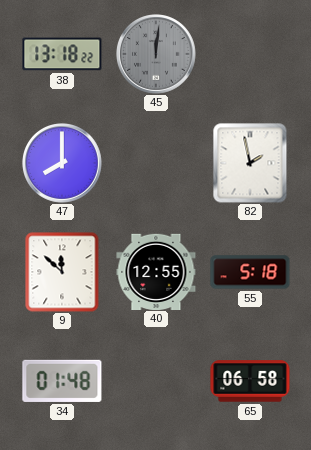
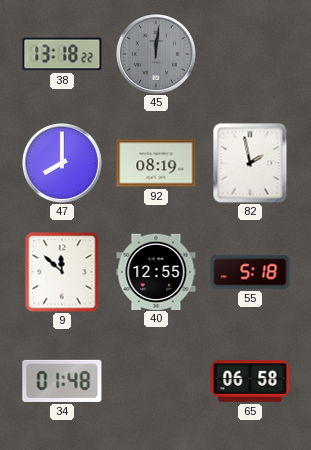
92: none -> 08:19 (156, 163)
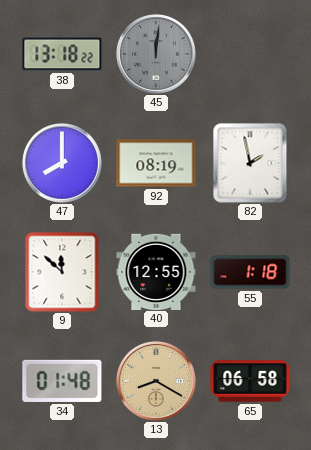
55: 5:18 -> 1:18 (250, 272)
13: none -> 8:20 (157, 382)
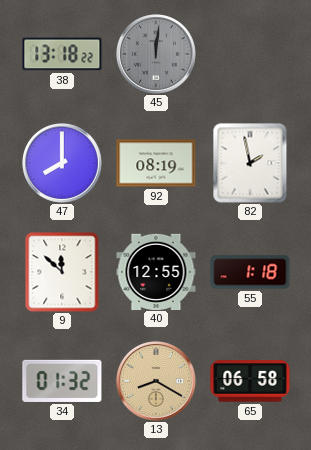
34: 01:48 -> 01:32 (62, 381)
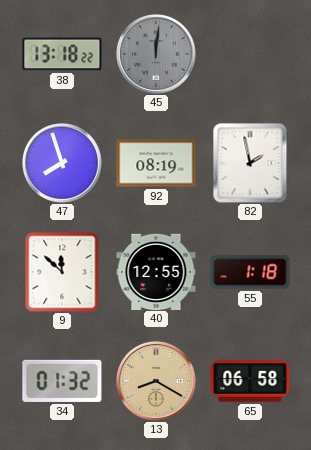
47: 8:00 -> 7:57 (63, 164)
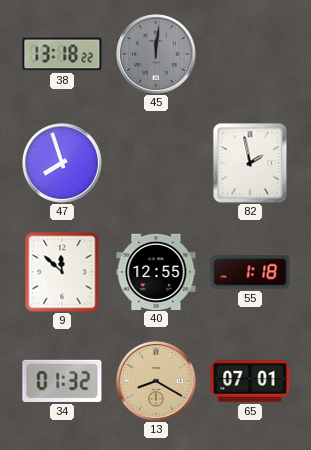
92: 08:19 -> none (156, 163)
65: 06:58 -> 07:01 (250, 381)
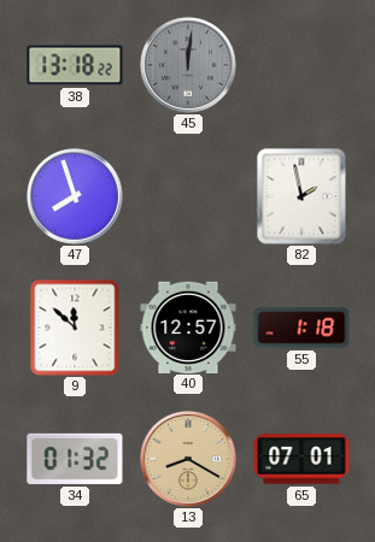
40: 12:55 -> 12:57 (188, 326)
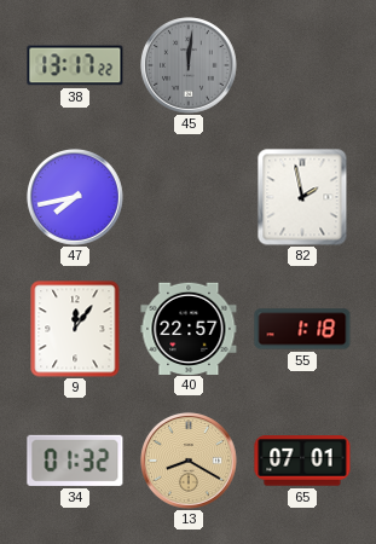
38: 13:18 -> 13:17 (75, 65)
47: 7:57 -> 7:43 (76, 198)
9: 11:52 -> 12:06 (75, 329)
40: 12:57 -> 22:57 (189, 328)
